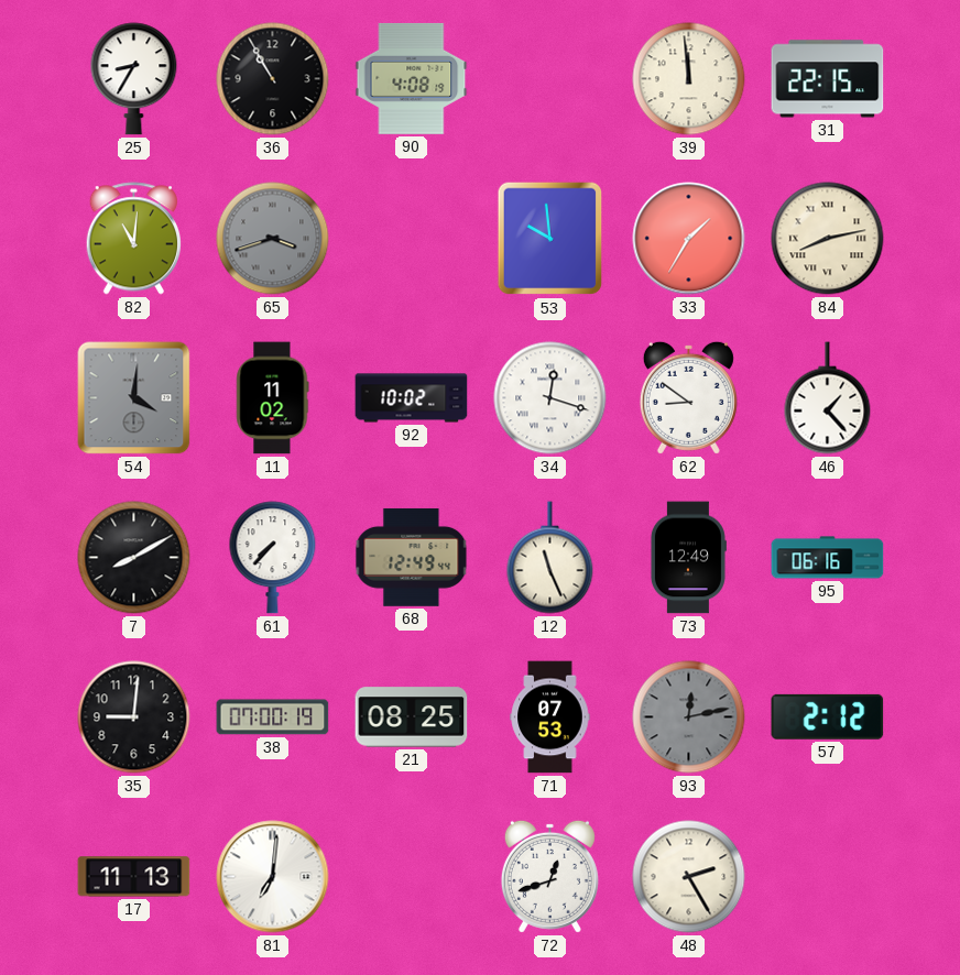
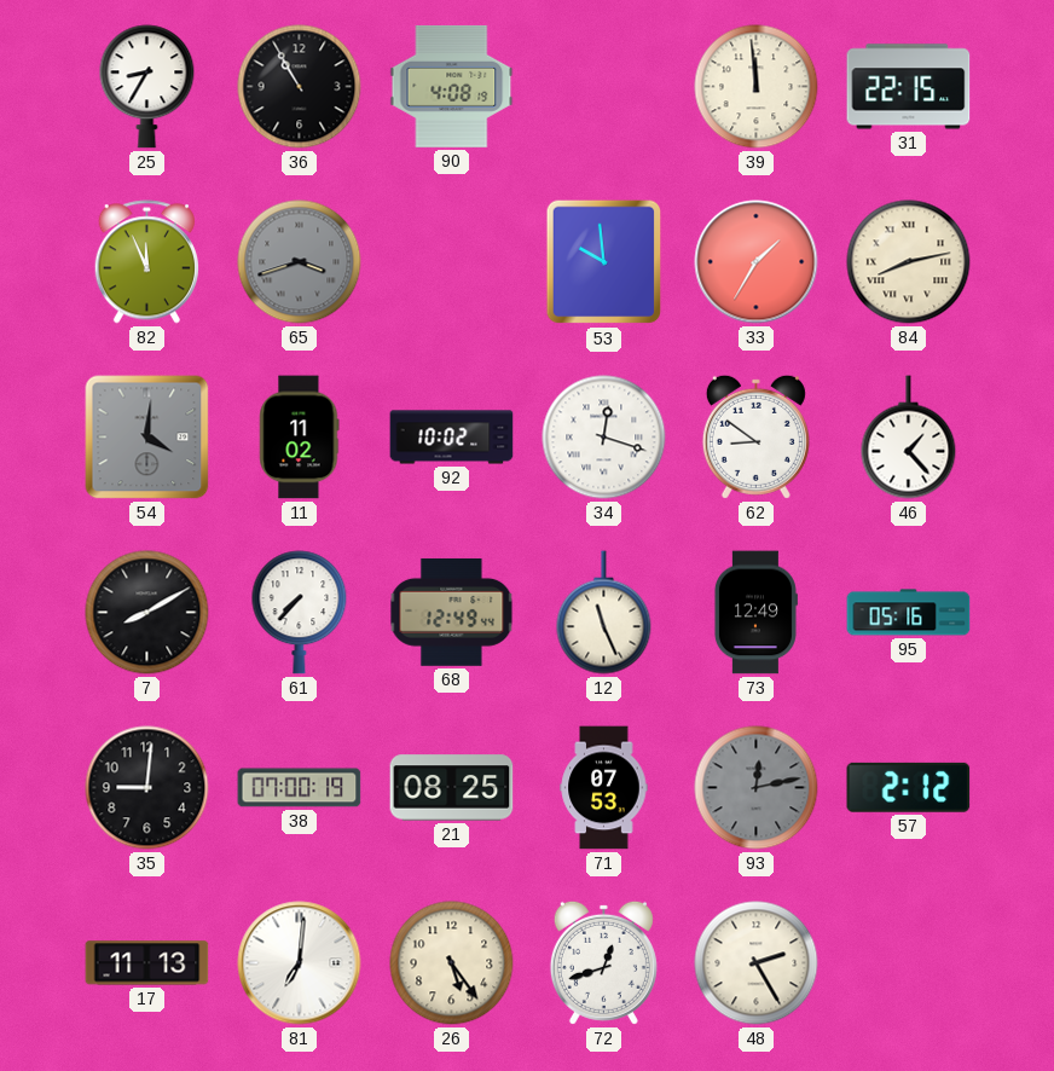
82: 11:01 -> 11:56 (146, 262)
95: 06:16 -> 05:16 (909, 613)
26: none -> 5:24 (452, 963)
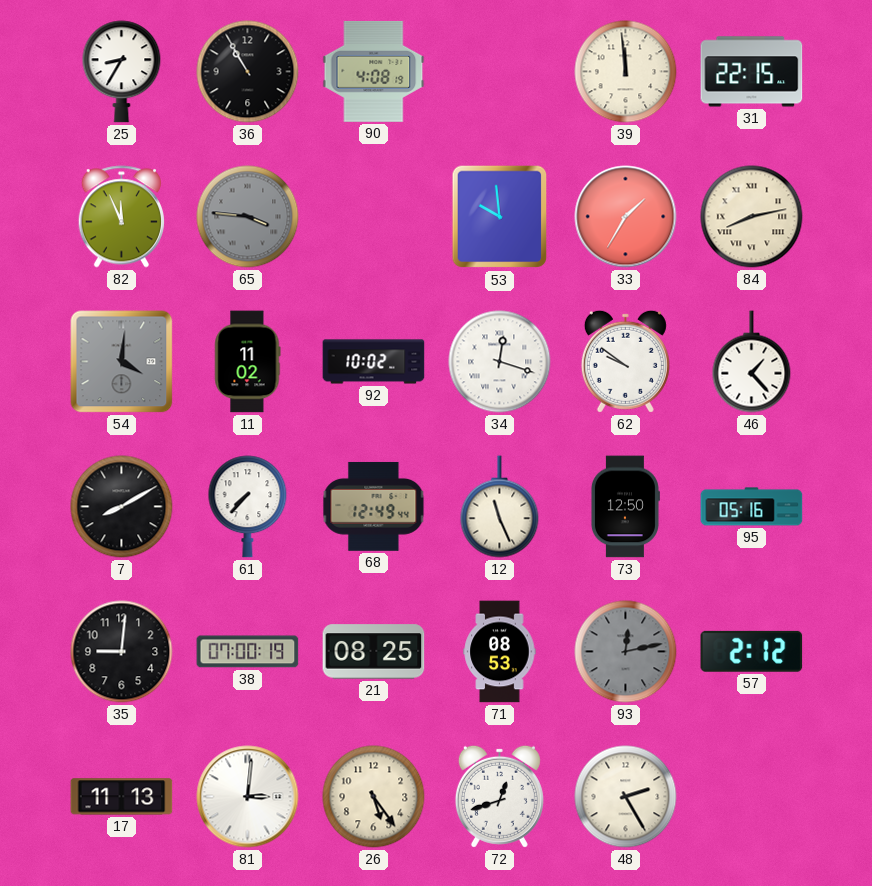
65: 3:42 -> 3:46 (248, 217)
62: 8:51 -> 9:51 (625, 361)
73: 12:49 -> 12:50 (625, 507)
71: 07:53 -> 08:53 (500, 652)
81: 7:01 -> 3:01 (248, 797)
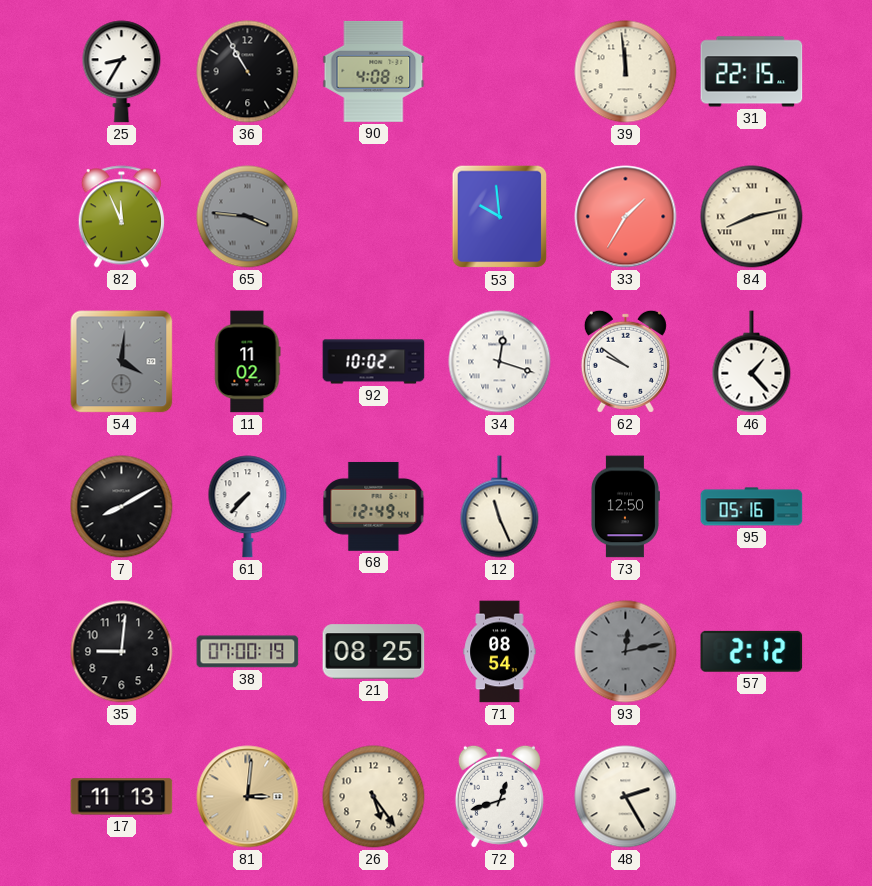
71: 08:53 -> 08:54 (500, 652)
81 dial: white -> champagne (248, 797)
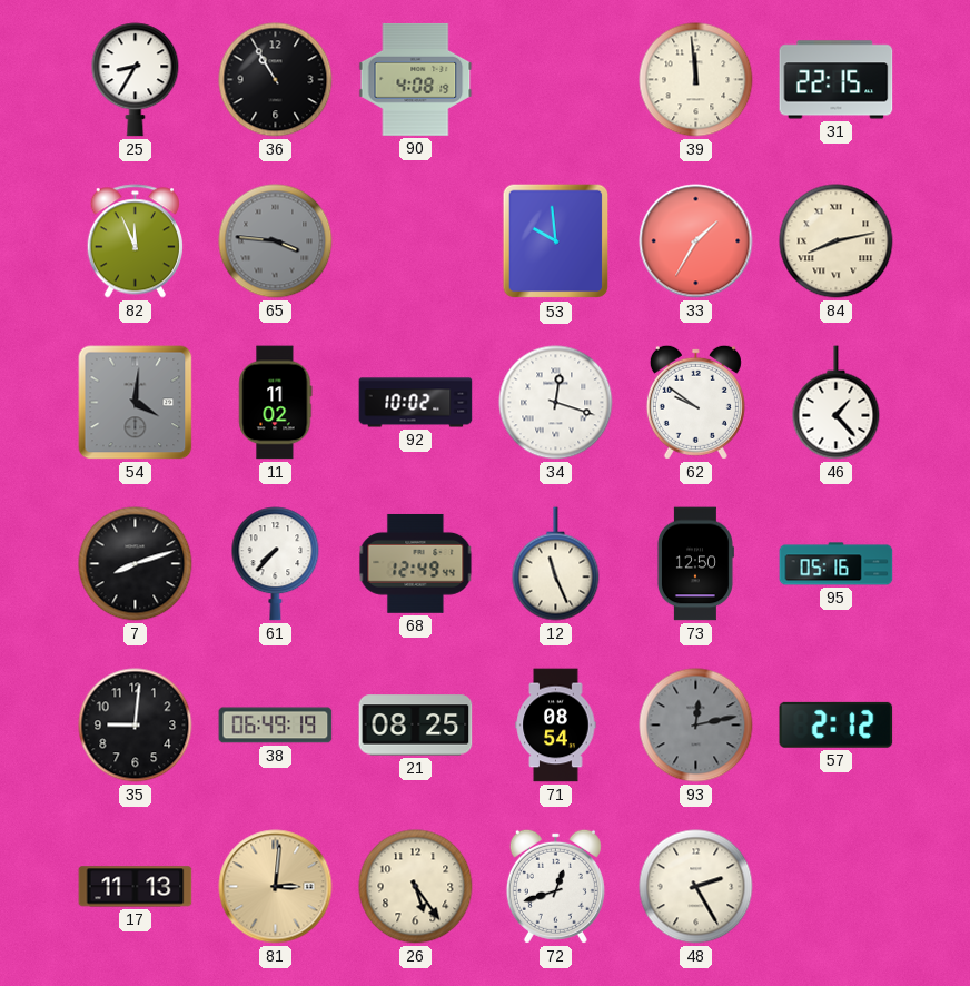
7: 8:10 -> 8:12 (136, 564)
38: 07:00 -> 06:49 (276, 726)
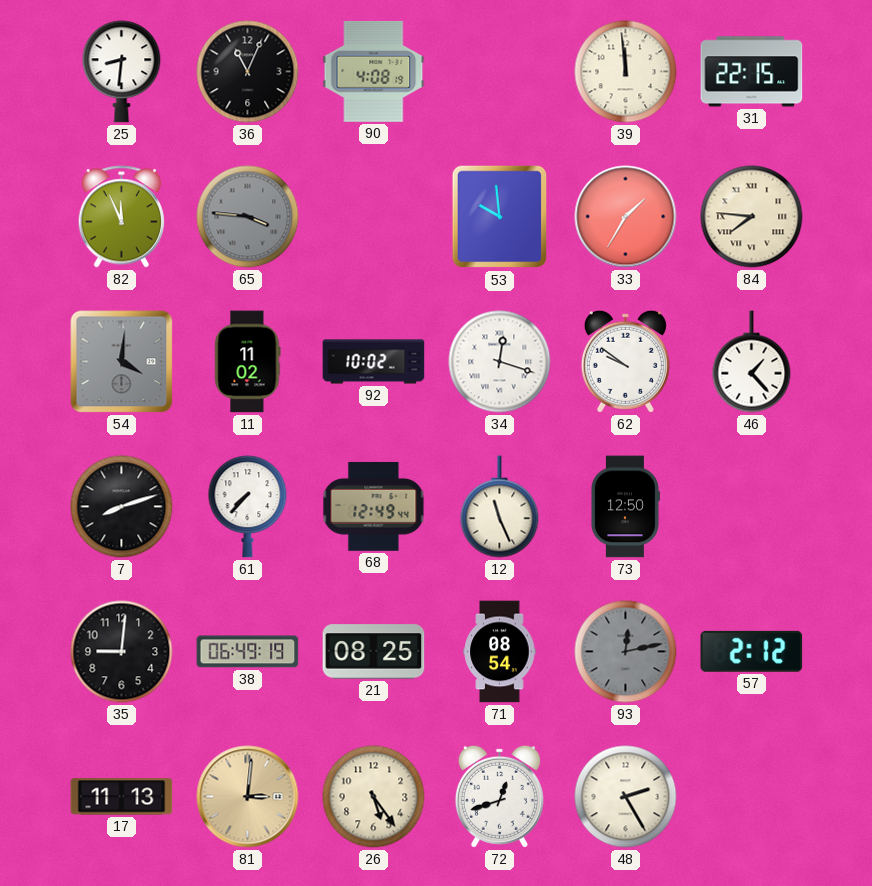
25: 8:35 -> 8:31 (122, 72)
36: 10:55 -> 11:04 (248, 72)
84: 8:13 -> 7:46 (752, 217)
95: 05:16 -> none (837, 564)
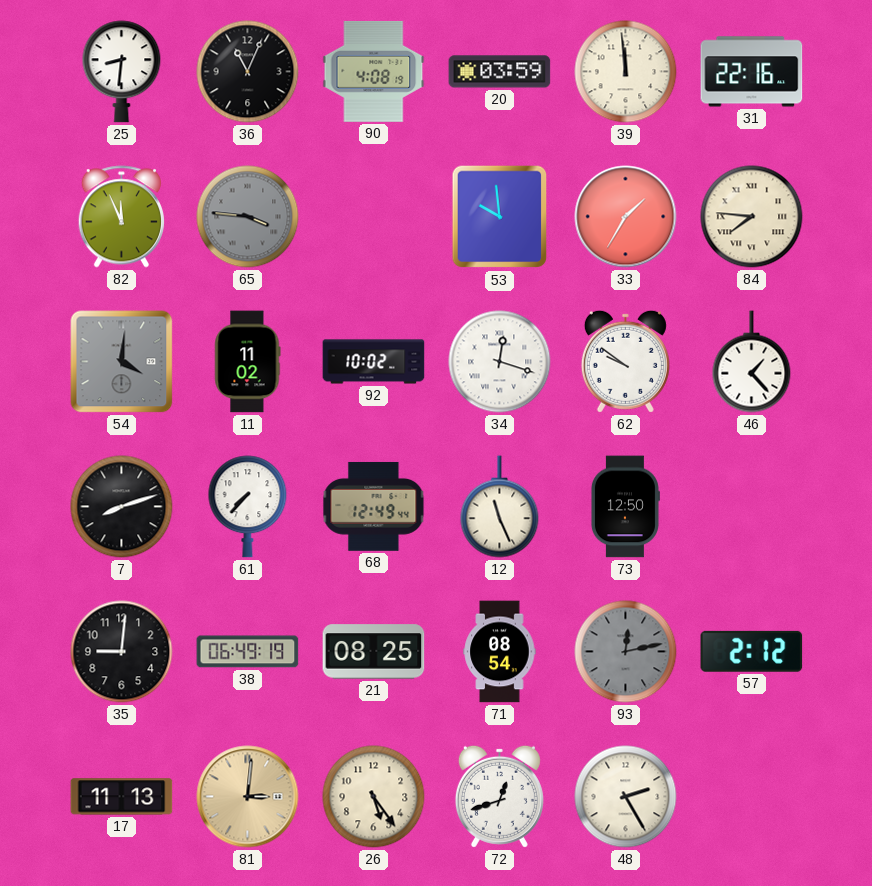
20: none -> 03:59 (500, 72)
31: 22:15 -> 22:16 (752, 72)
